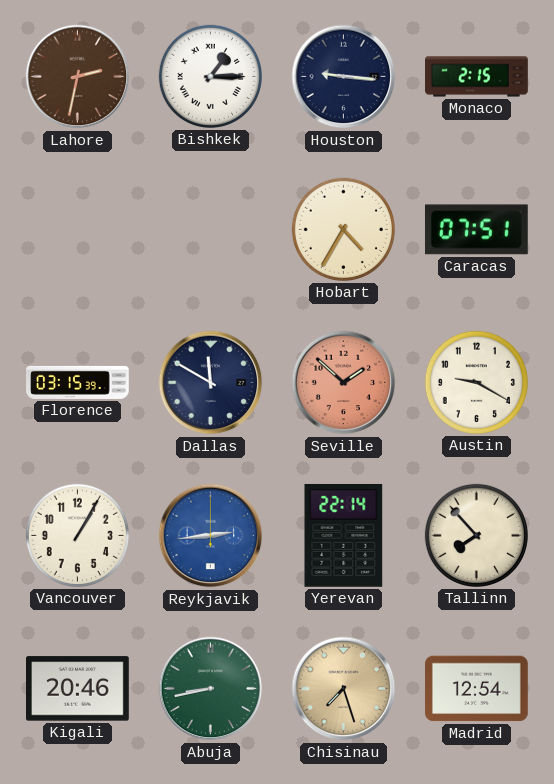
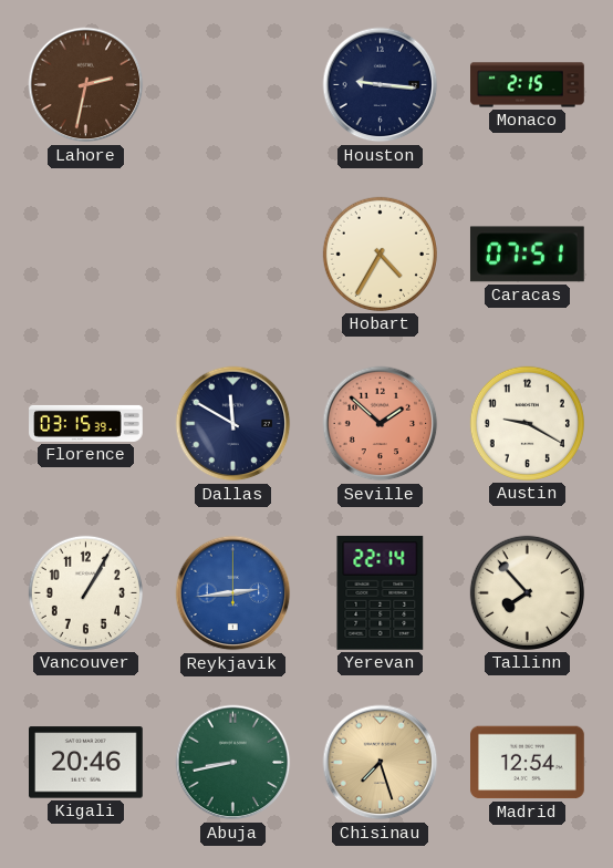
Bishkek: 1:15 -> none (210, 76)
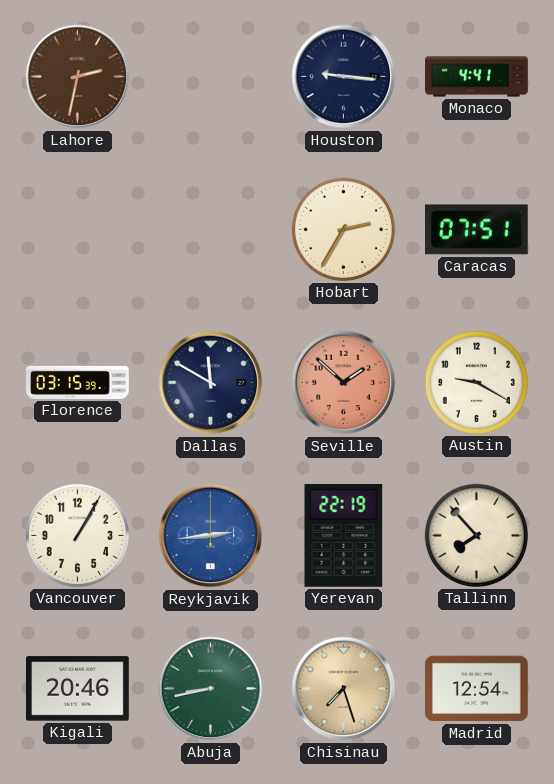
Monaco: 2:15 -> 4:41 (477, 77)
Hobart: 4:35 -> 2:35 (343, 229)
Yerevan: 22:14 -> 22:19 (344, 535)
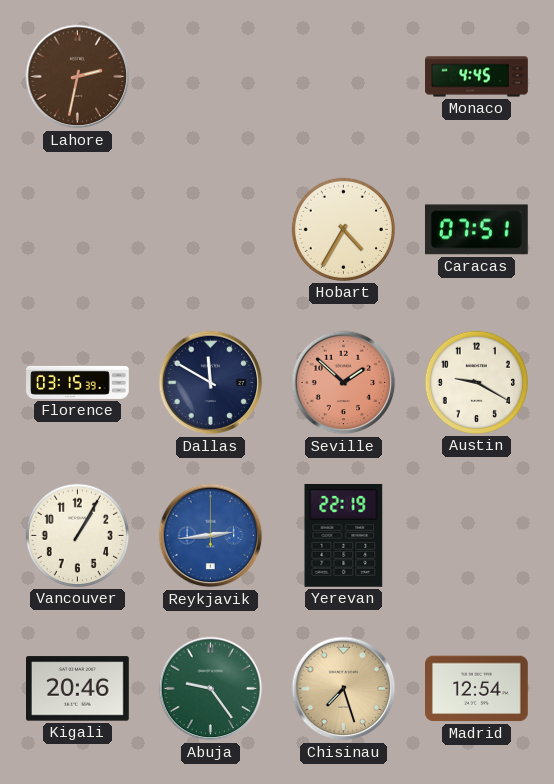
Houston: 9:16 -> none (344, 77)
Monaco: 4:41 -> 4:45 (477, 77)
Hobart: 2:35 -> 4:35 (343, 229)
Tallinn: 7:53 -> none (476, 535)
Abuja: 8:43 -> 9:24 (211, 689)
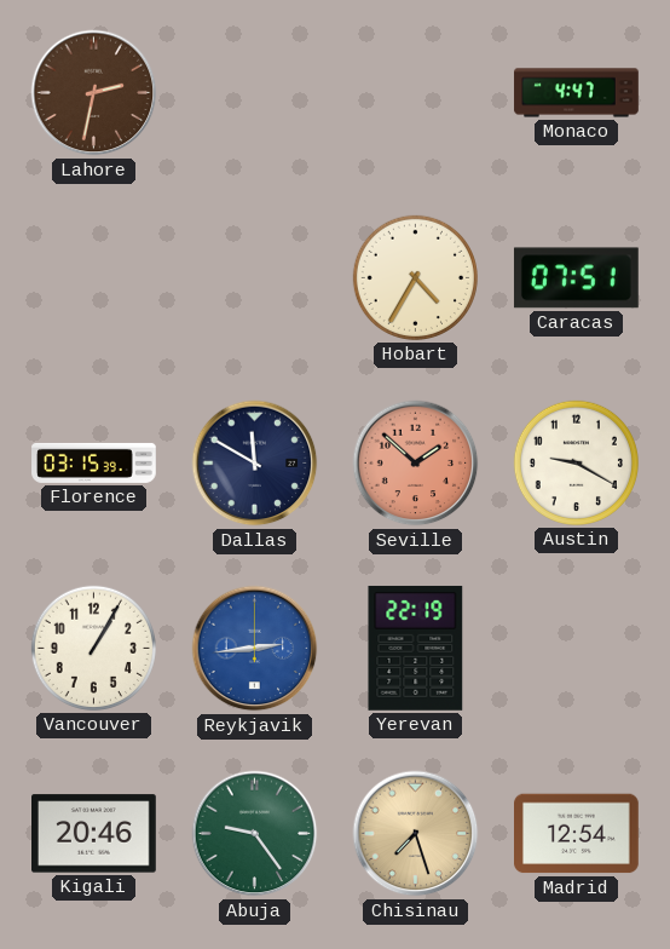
Monaco: 4:45 -> 4:47 (577, 93)
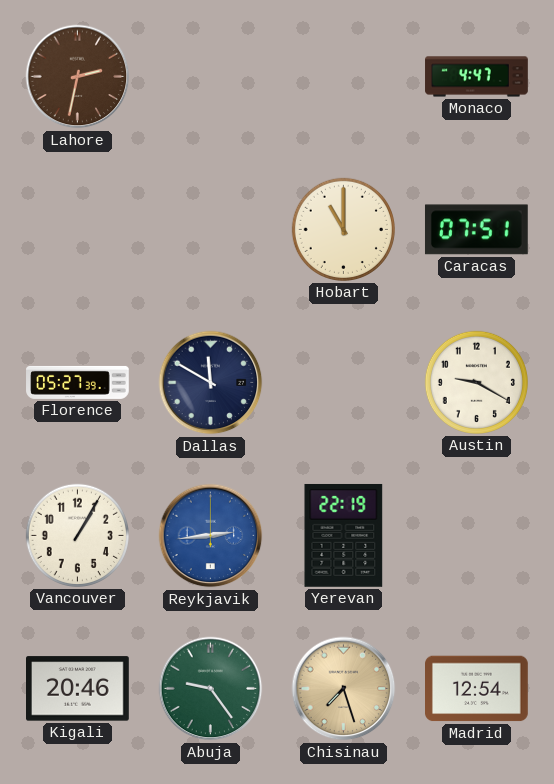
Hobart: 4:35 -> 11:00 (343, 229)
Florence: 03:15 -> 05:27 (78, 382)
Seville: 1:52 -> none (416, 464)
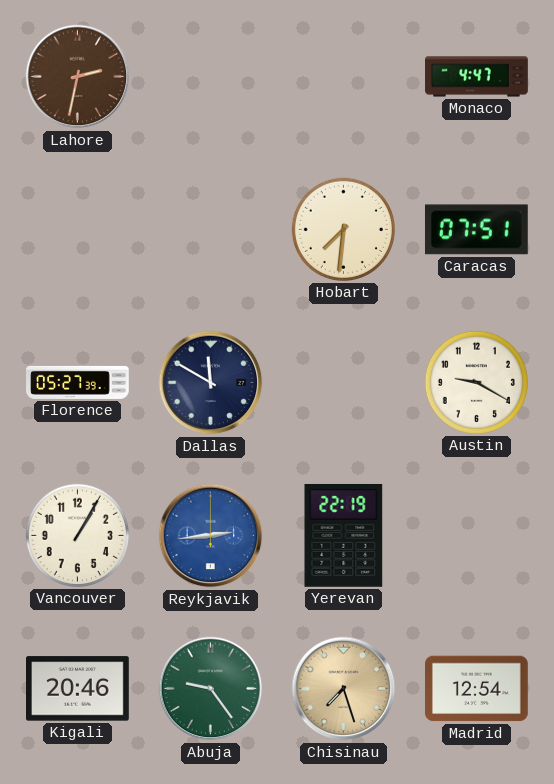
Hobart: 11:00 -> 7:31 (343, 229)
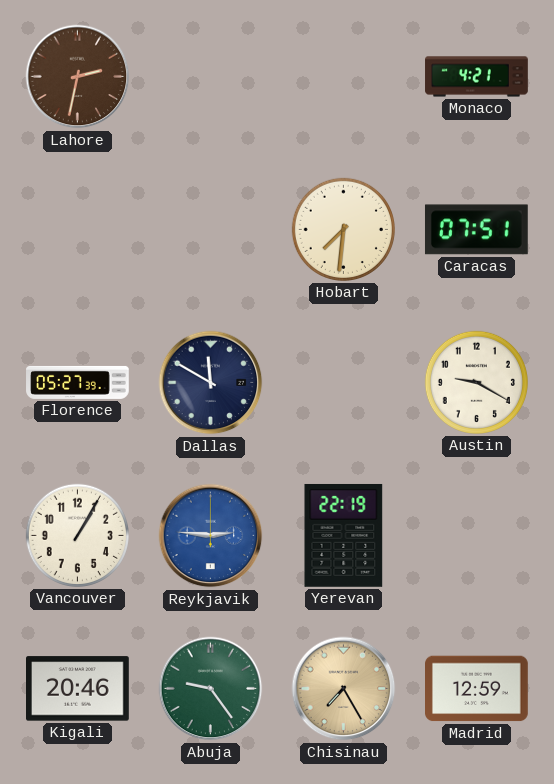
Monaco: 4:47 -> 4:21 (477, 77)
Reykjavik: 2:44 -> 2:46 (211, 536)
Chisinau: 7:27 -> 7:25 (344, 689)
Madrid: 12:54 -> 12:59 (477, 689)
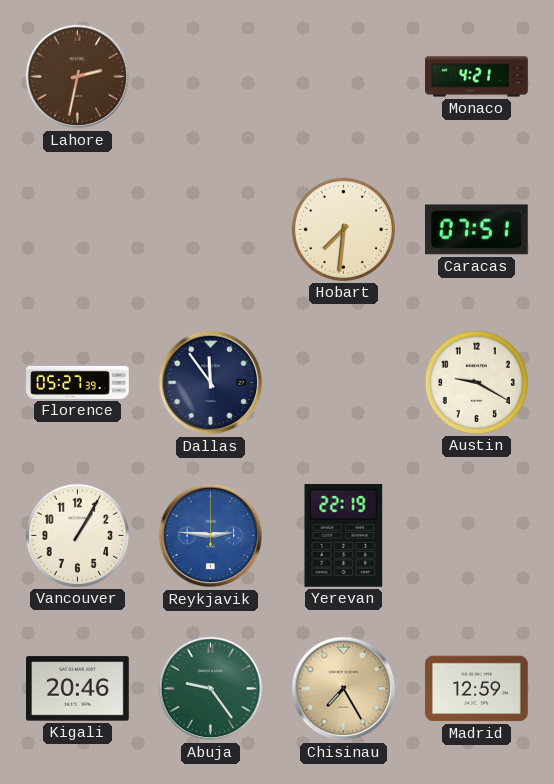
Dallas: 11:50 -> 11:54 (211, 383)
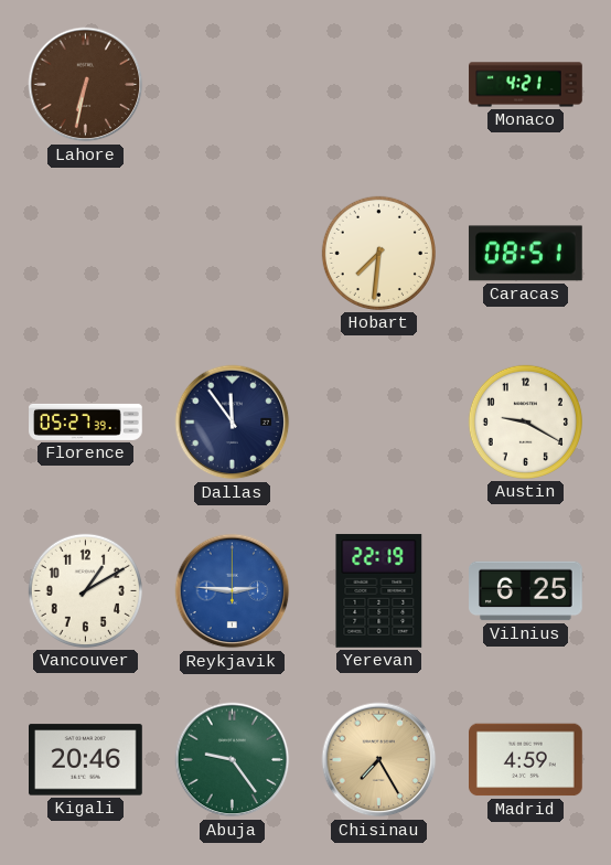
Lahore: 2:32 -> 6:32 (86, 85)
Caracas: 07:51 -> 08:51 (525, 254)
Vancouver: 1:05 -> 1:10 (85, 590)
Vilnius: none -> 6:25 (526, 591)
Madrid: 12:59 -> 4:59 (526, 760)
